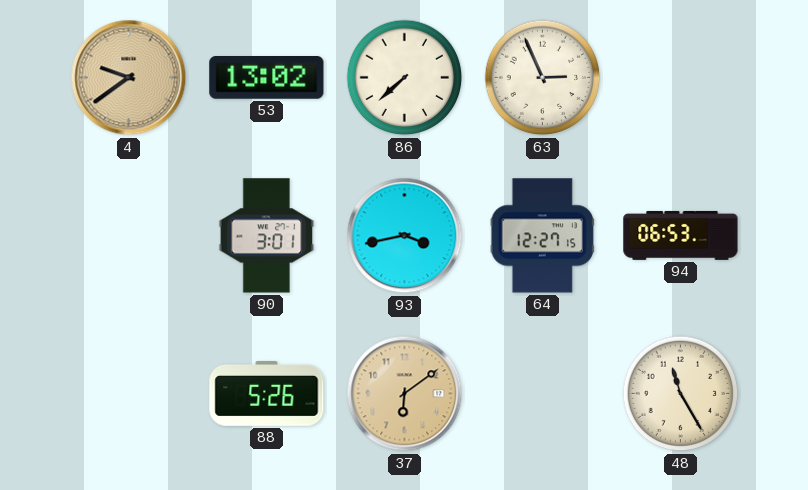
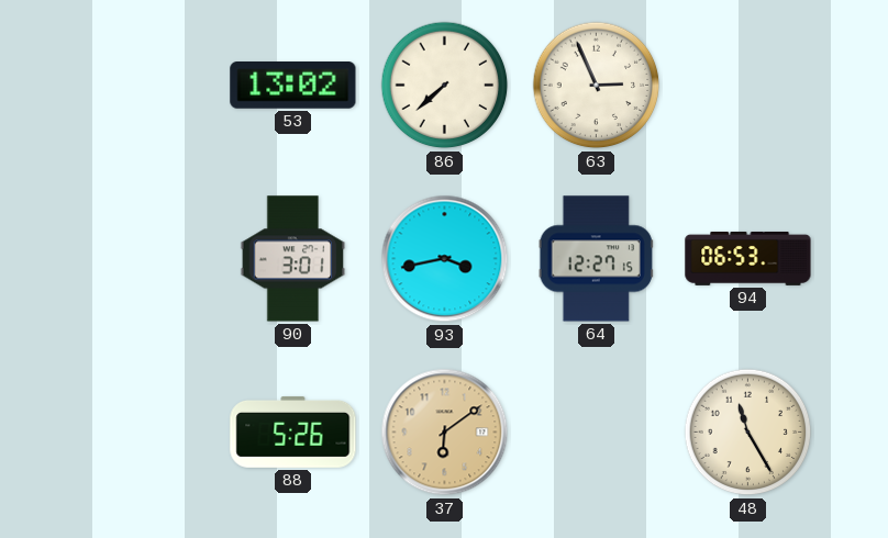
4: 9:39 -> none (129, 78)
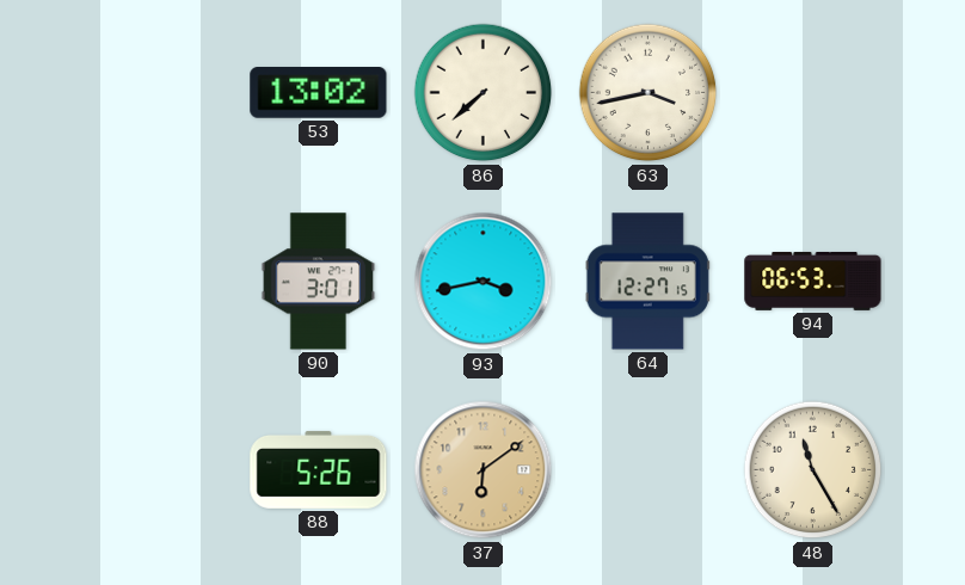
63: 2:56 -> 3:43 (649, 93)
